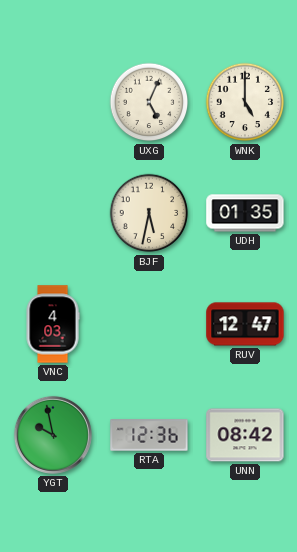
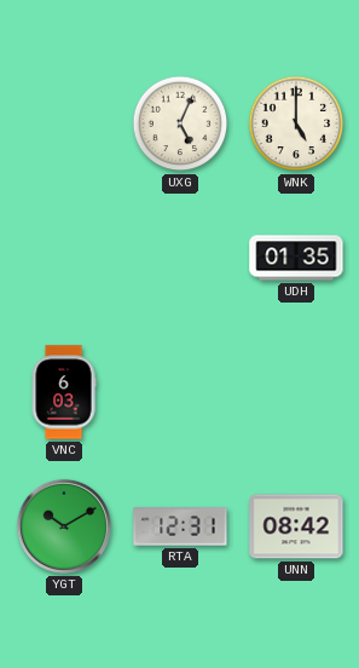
BJF: 5:32 -> none (149, 213)
VNC: 4:03 -> 6:03 (64, 392)
RUV: 12:47 -> none (245, 324)
YGT: 9:58 -> 10:10 (64, 526)
RTA: 12:36 -> 12:31 (180, 526)
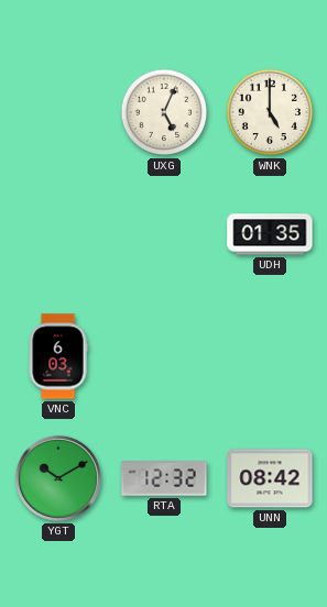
RTA: 12:31 -> 12:32 (164, 478)
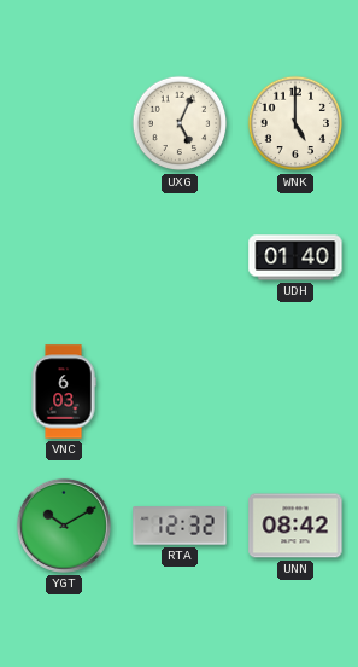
UDH: 01:35 -> 01:40 (295, 257)
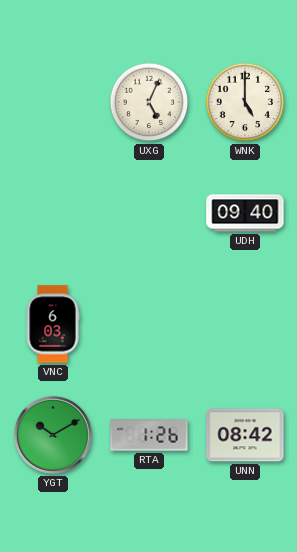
UDH: 01:40 -> 09:40 (245, 213)
RTA: 12:32 -> 1:26 (149, 435)
